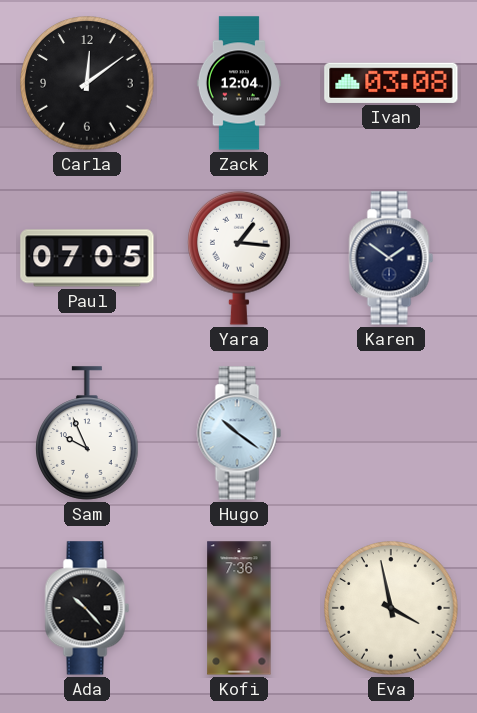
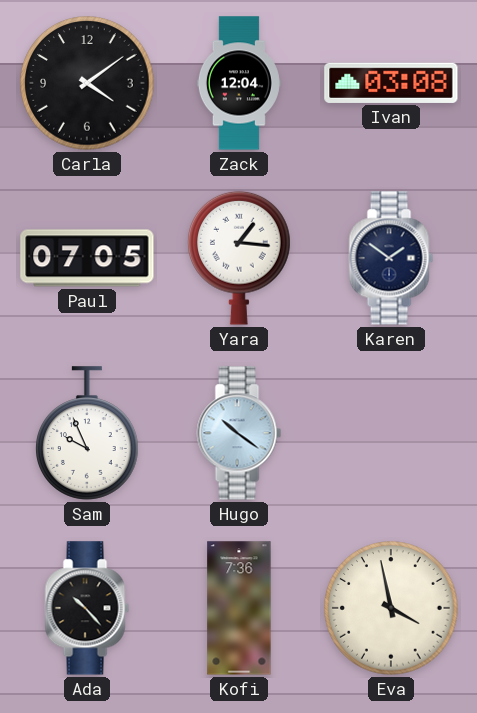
Carla: 12:09 -> 4:09 (87, 83)
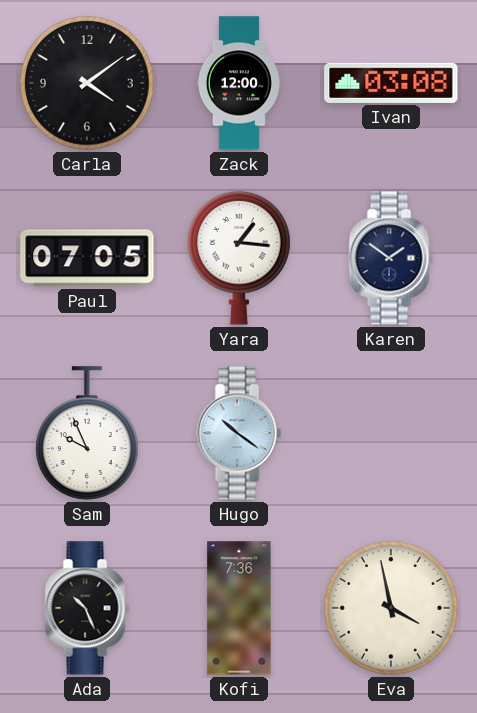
Zack: 12:04 -> 12:00 (239, 83)
Ada: 10:23 -> 10:26 (87, 608)
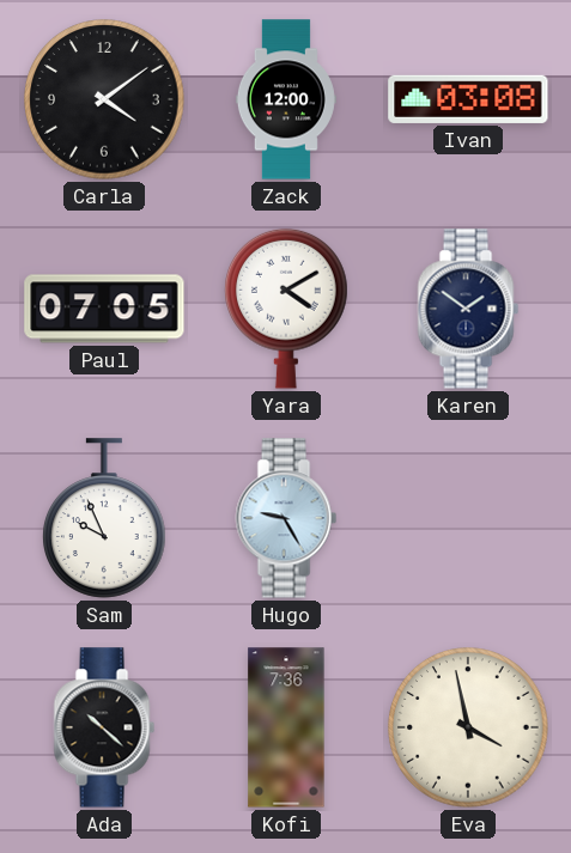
Yara: 1:16 -> 4:10 (287, 309)
Hugo: 10:21 -> 9:25 (286, 518)
Ada: 10:26 -> 10:22 (104, 727)
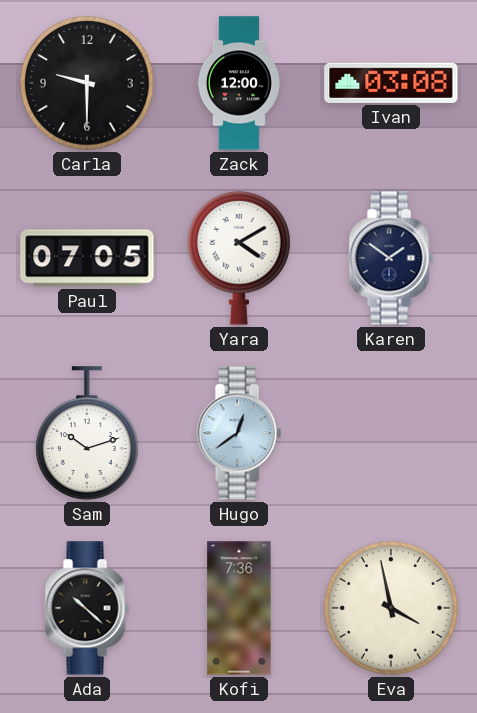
Carla: 4:09 -> 9:30 (87, 83)
Sam: 9:56 -> 10:12 (88, 433)
Hugo: 9:25 -> 12:39 (239, 433)
